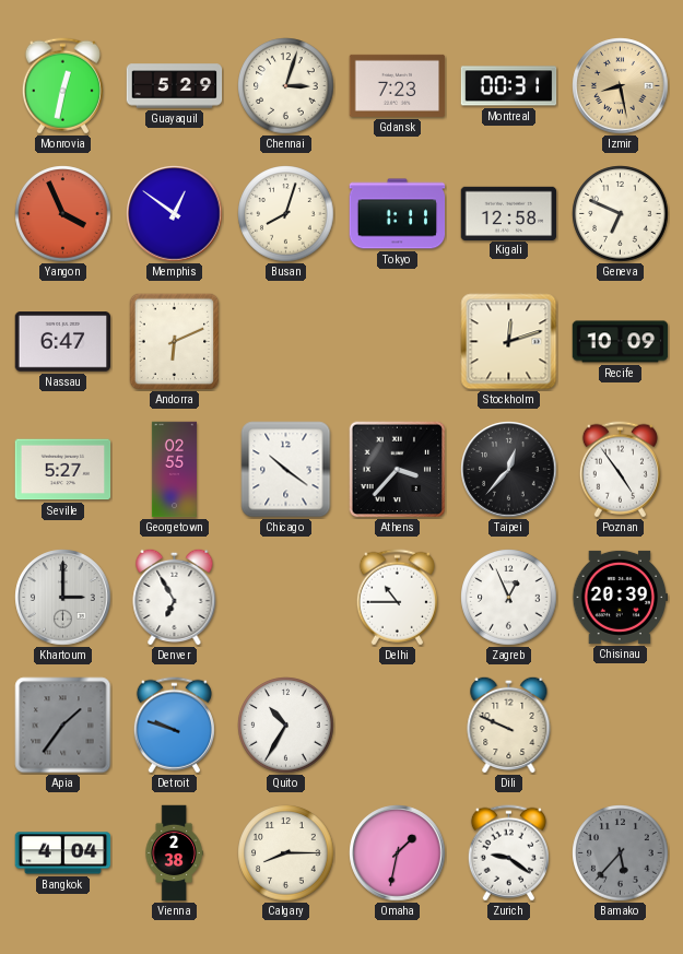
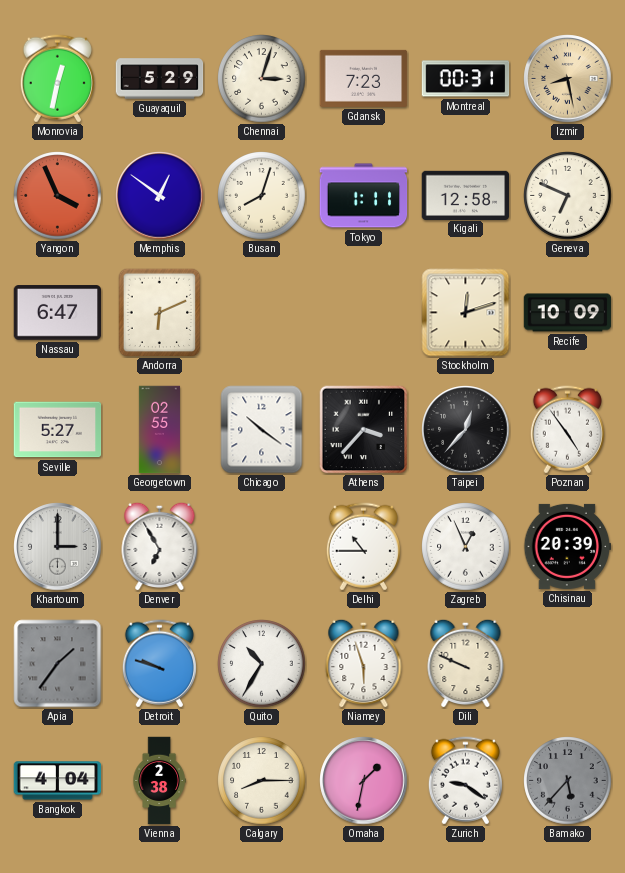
Niamey: none -> 5:57 (364, 663)
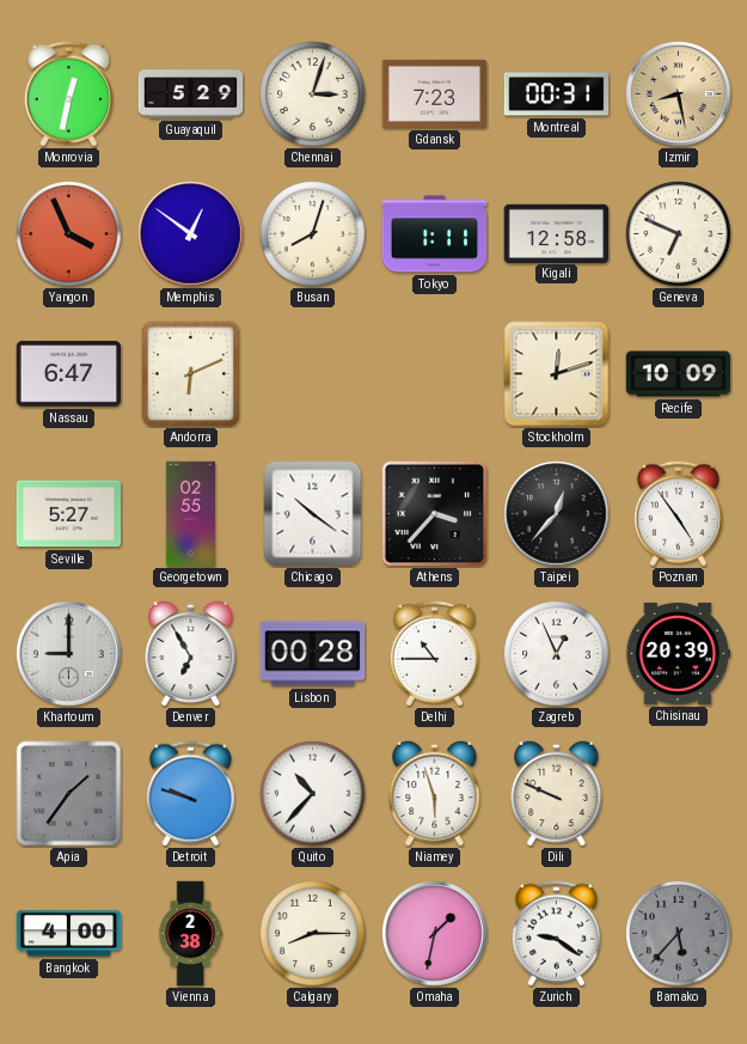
Khartoum: 3:00 -> 9:00 (69, 654)
Lisbon: none -> 00:28 (313, 654)
Quito: 10:35 -> 10:37 (313, 794)
Bangkok: 4:04 -> 4:00 (69, 934)
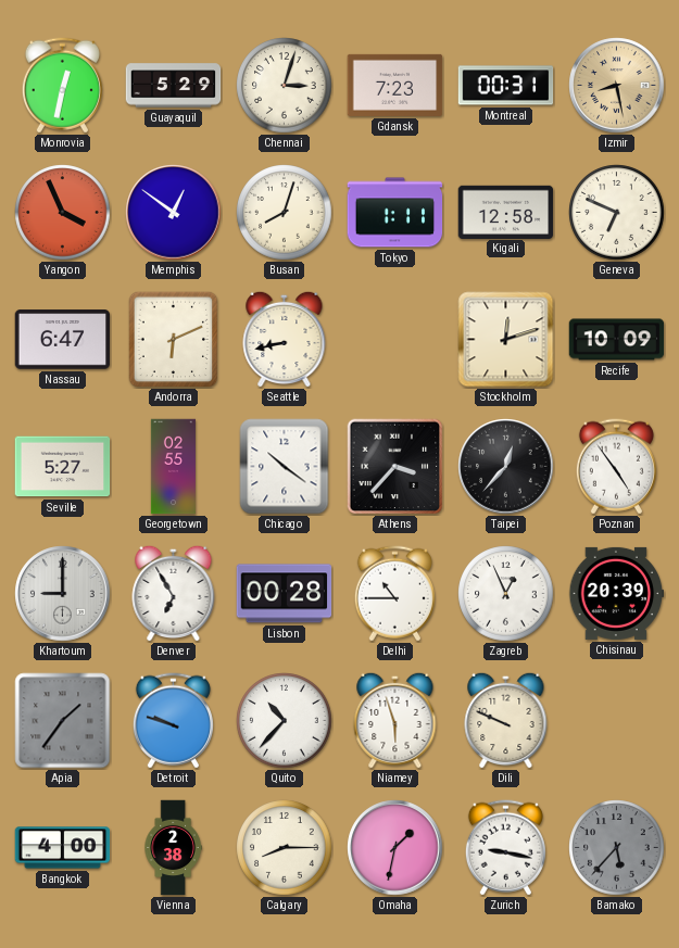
Seattle: none -> 8:43 (285, 339)
Zurich: 9:21 -> 9:17 (505, 848)
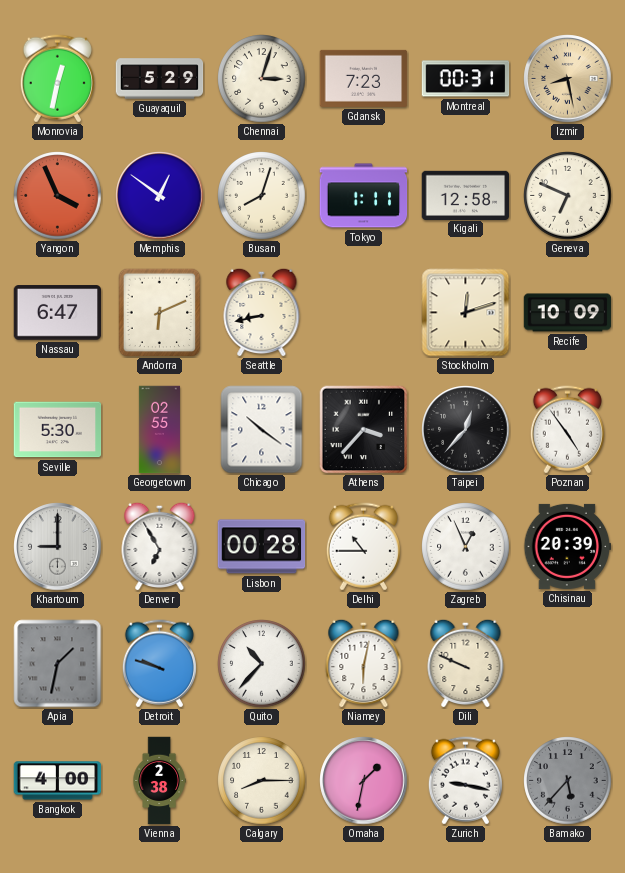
Seville: 5:27 -> 5:30 (58, 430)
Apia: 1:36 -> 1:32 (58, 664)
Niamey: 5:57 -> 6:02 (364, 663)
